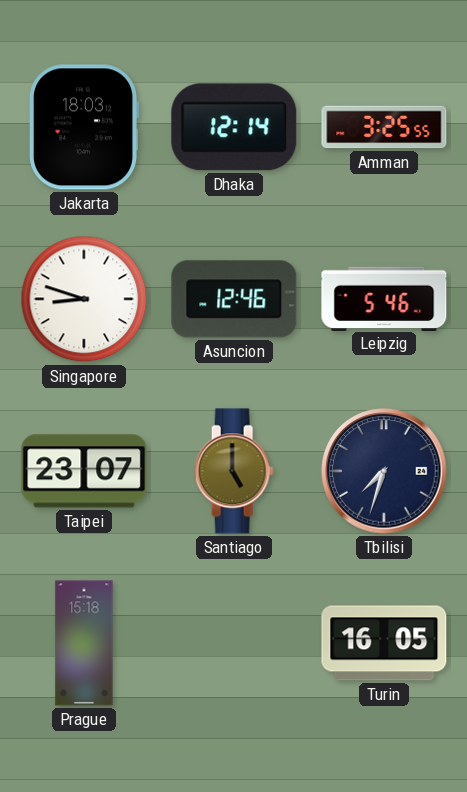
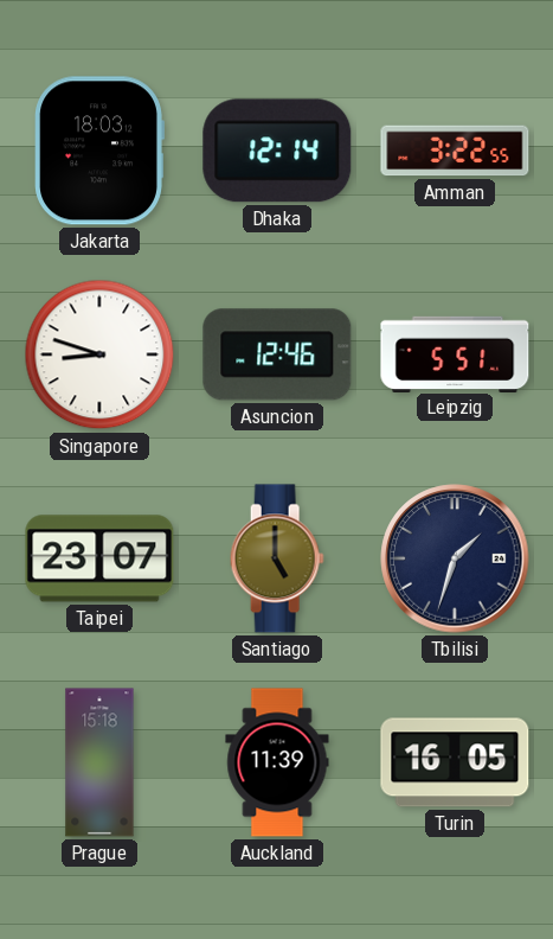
Amman: 3:25 -> 3:22 (455, 151)
Leipzig: 5:46 -> 5:51 (455, 353)
Tbilisi: 7:33 -> 1:33 (455, 558)
Auckland: none -> 11:39 (277, 762)
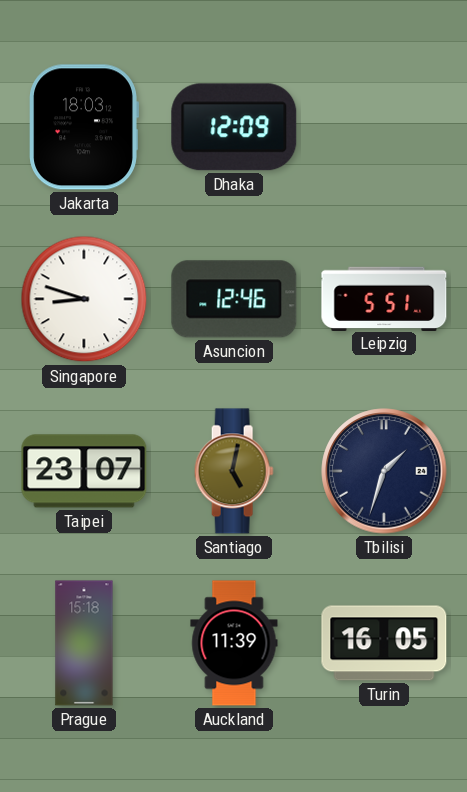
Dhaka: 12:14 -> 12:09 (234, 127)
Amman: 3:22 -> none (455, 151)
Santiago: 5:00 -> 5:02 (234, 471)
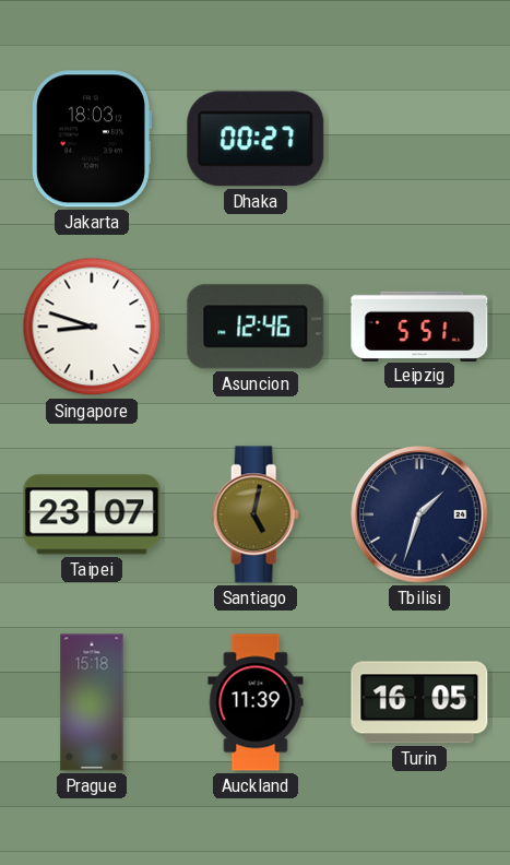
Dhaka: 12:09 -> 00:27 (256, 139)
